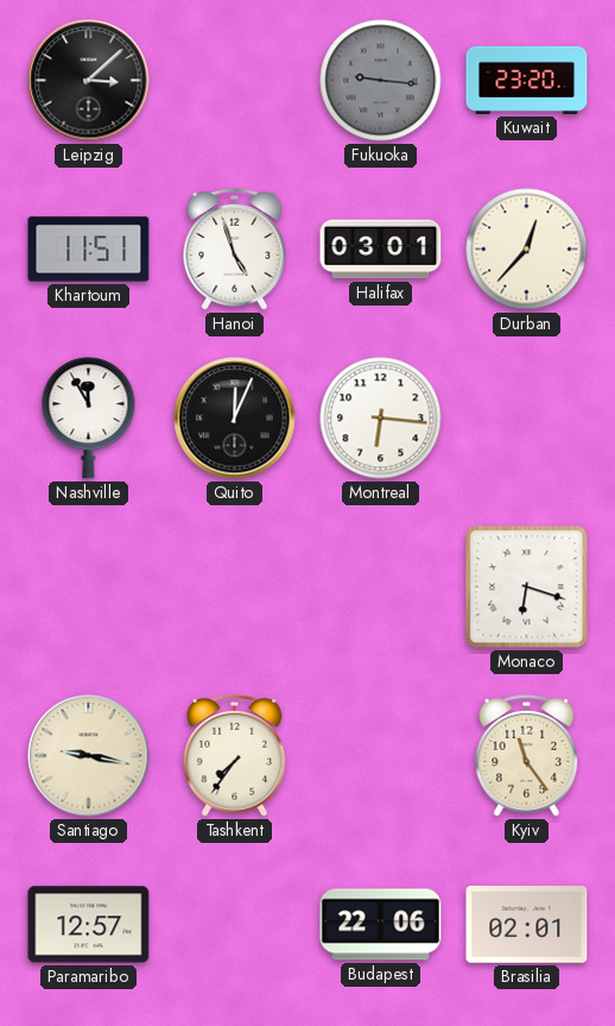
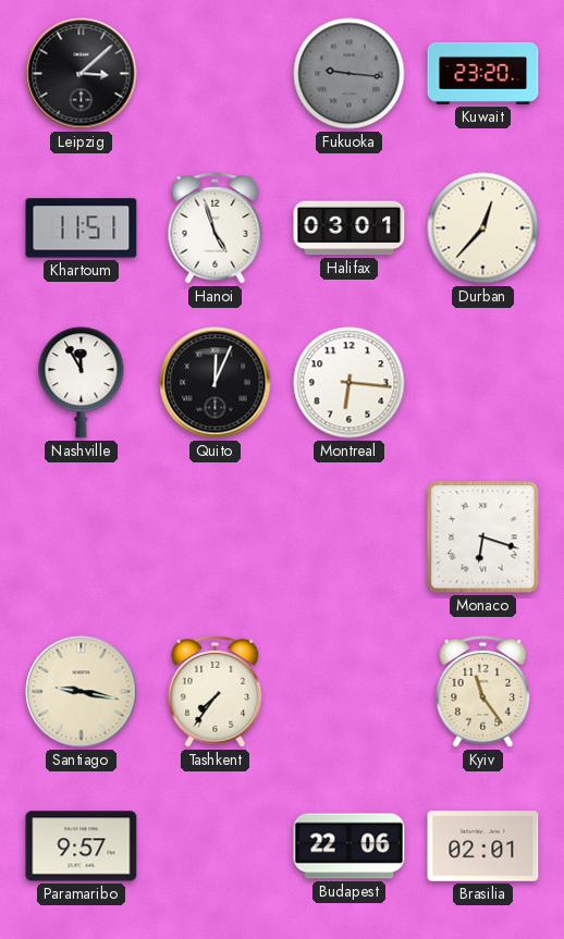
Paramaribo: 12:57 -> 9:57 (82, 847)
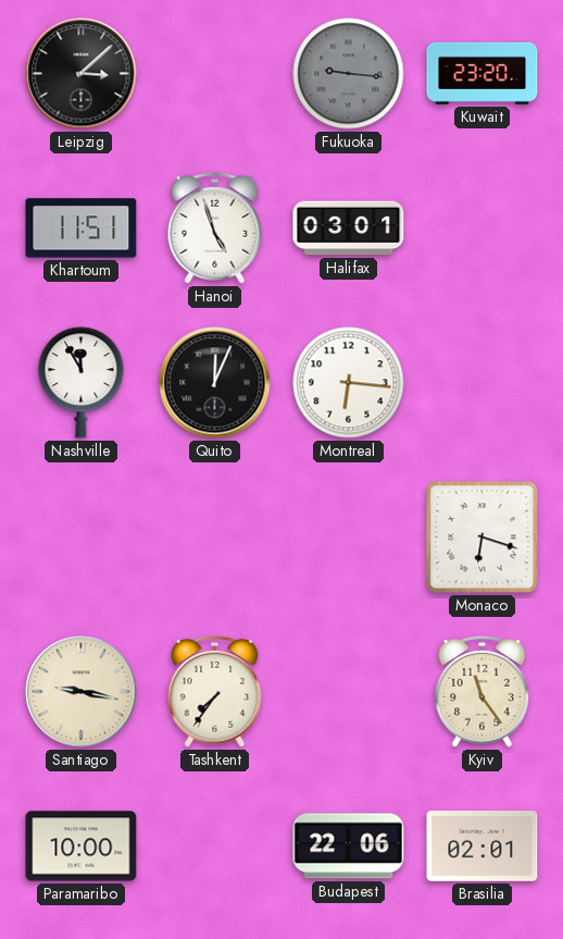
Durban: 12:37 -> none (483, 228)
Paramaribo: 9:57 -> 10:00 (82, 847)
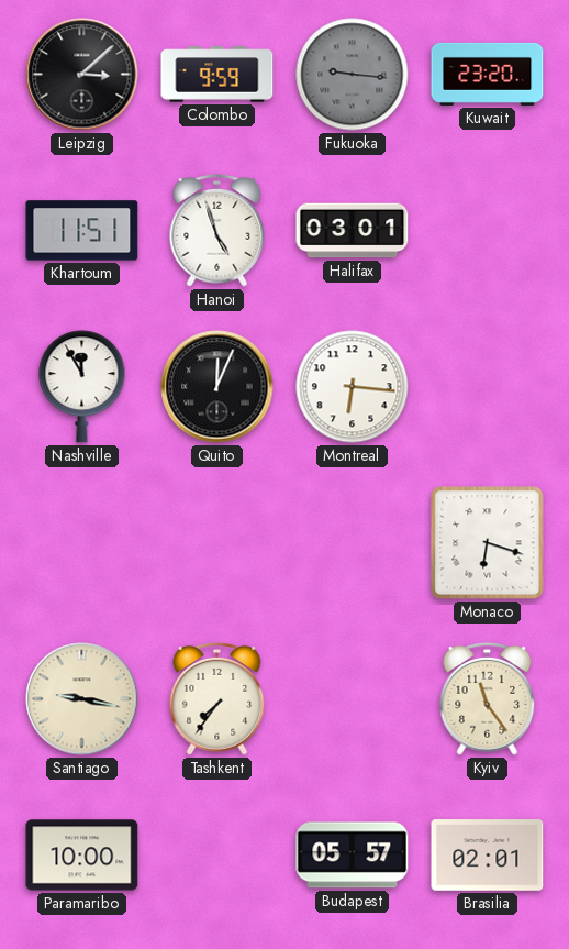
Colombo: none -> 9:59 (217, 75)
Budapest: 22:06 -> 05:57 (353, 856)
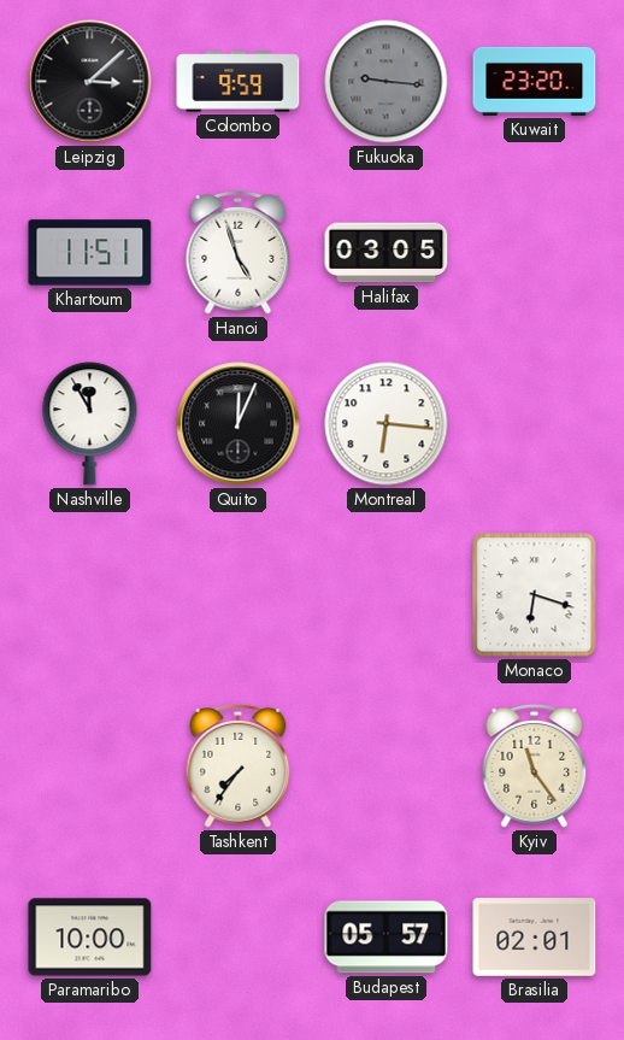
Halifax: 03:01 -> 03:05 (387, 253)
Santiago: 9:17 -> none (82, 699)
